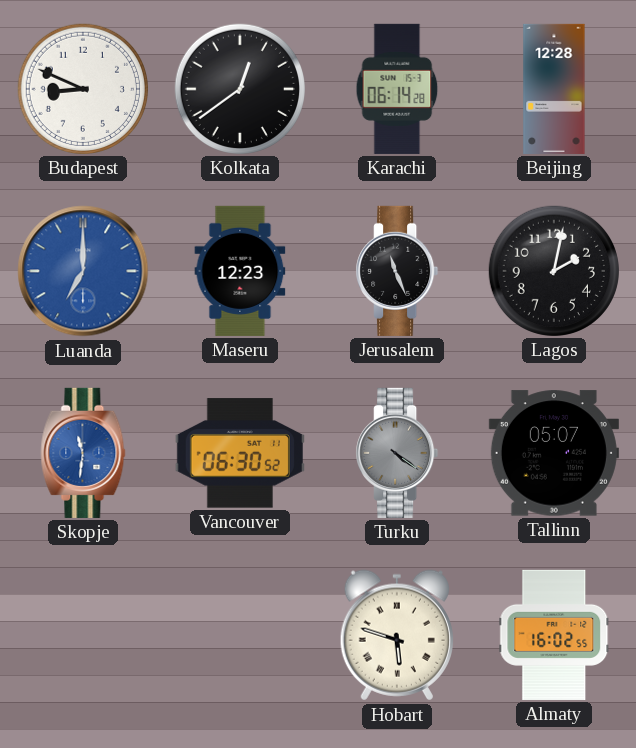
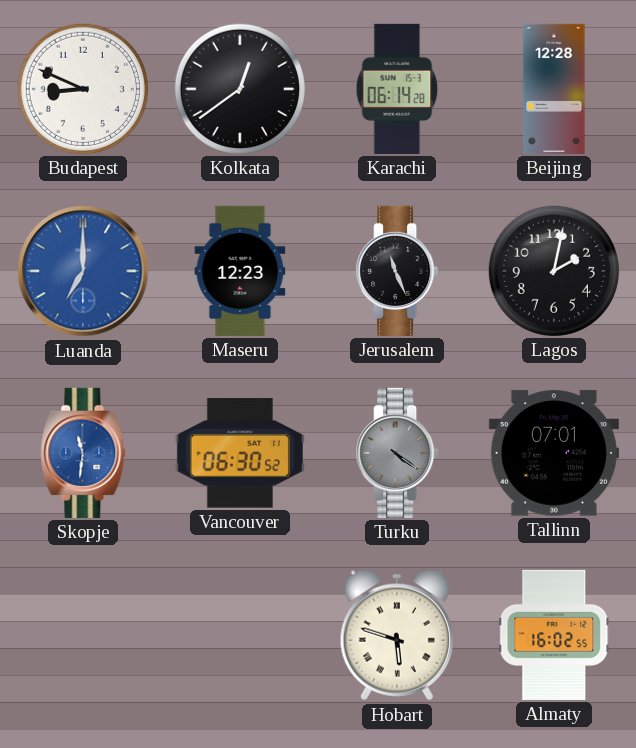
Tallinn: 05:07 -> 07:01 (554, 453)
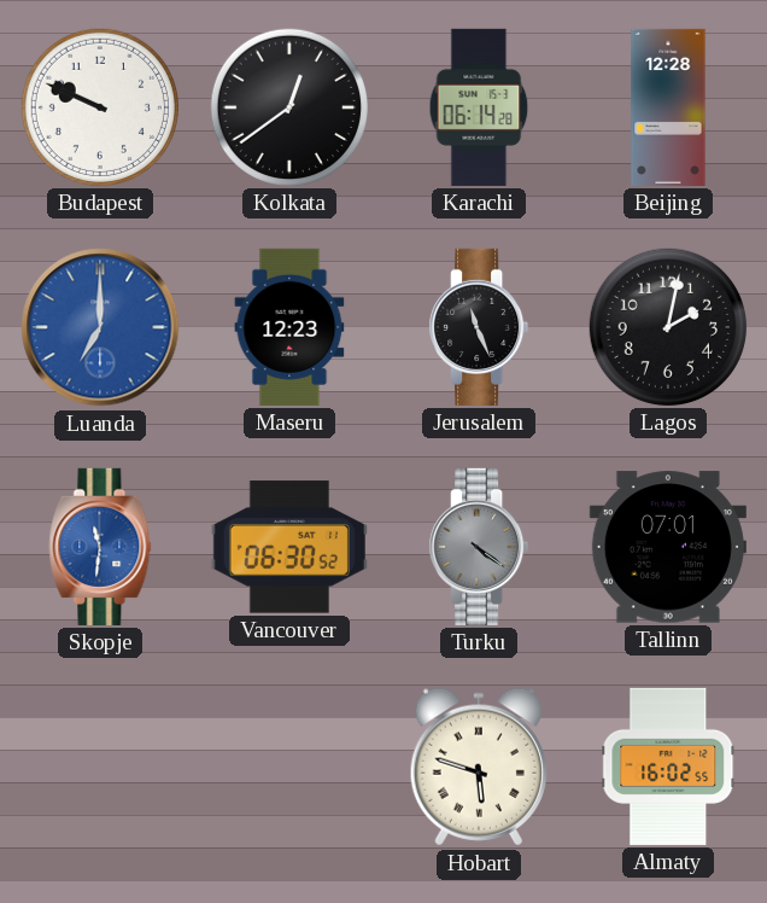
Budapest: 8:49 -> 9:49 (100, 107)
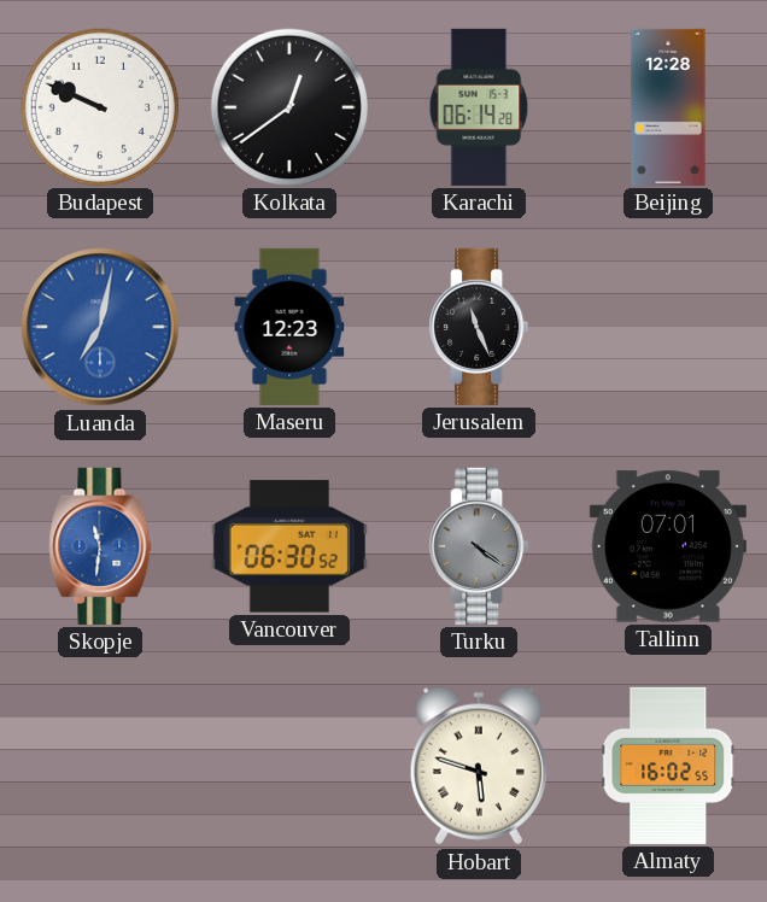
Luanda: 7:00 -> 7:02 (100, 327)
Lagos: 2:02 -> none (668, 327)
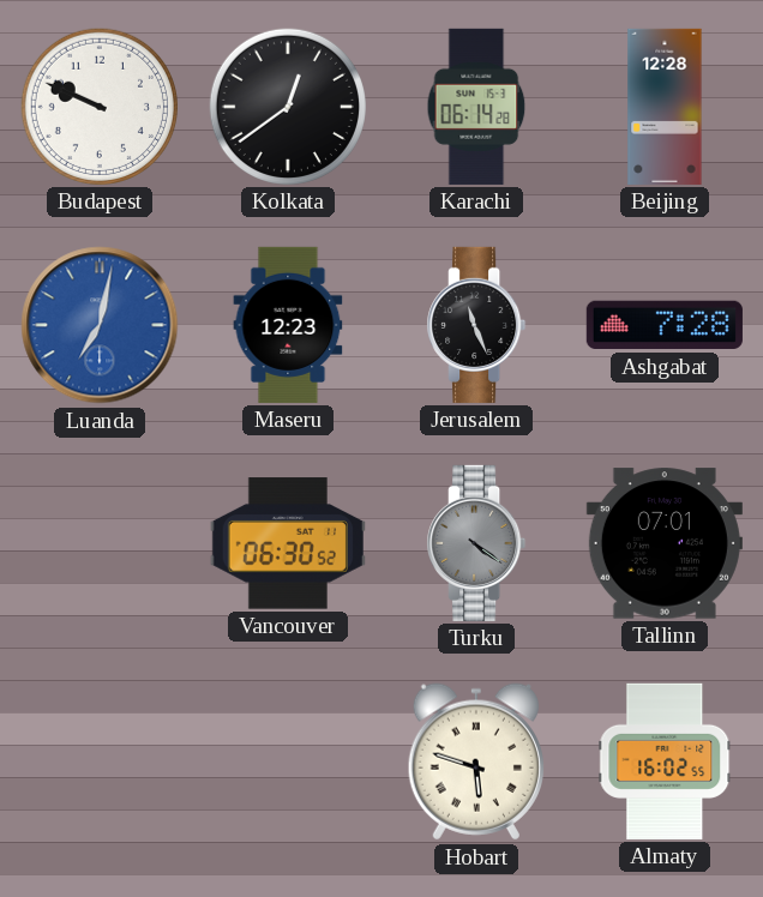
Ashgabat: none -> 7:28 (665, 325)
Skopje: 11:31 -> none (100, 546)
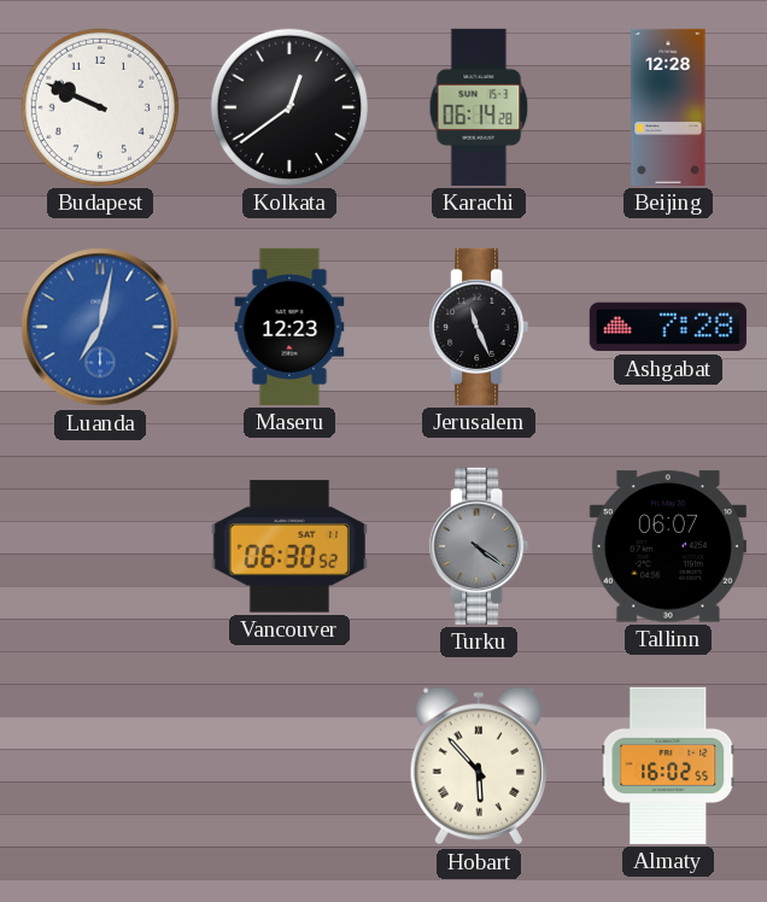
Tallinn: 07:01 -> 06:07 (668, 546)
Hobart: 5:48 -> 5:53 (479, 766)
